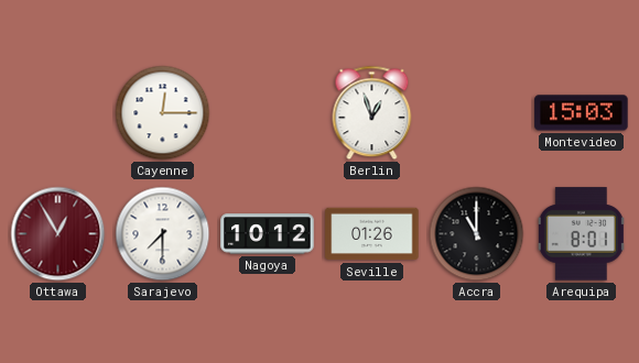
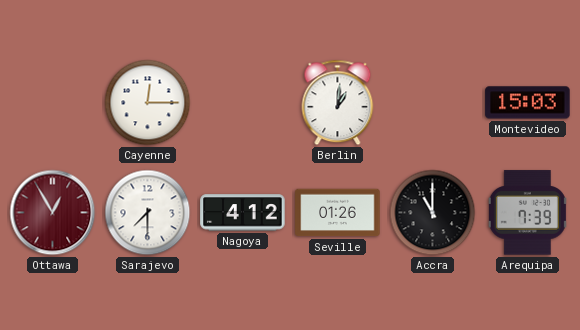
Berlin: 12:57 -> 1:01 (338, 103)
Nagoya: 10:12 -> 4:12 (243, 213)
Arequipa: 8:01 -> 7:39 (527, 213)
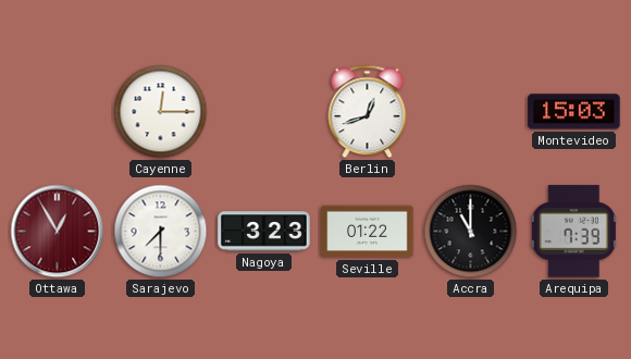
Berlin: 1:01 -> 12:42 (368, 112)
Nagoya: 4:12 -> 3:23 (264, 232)
Seville: 01:26 -> 01:22 (368, 232)
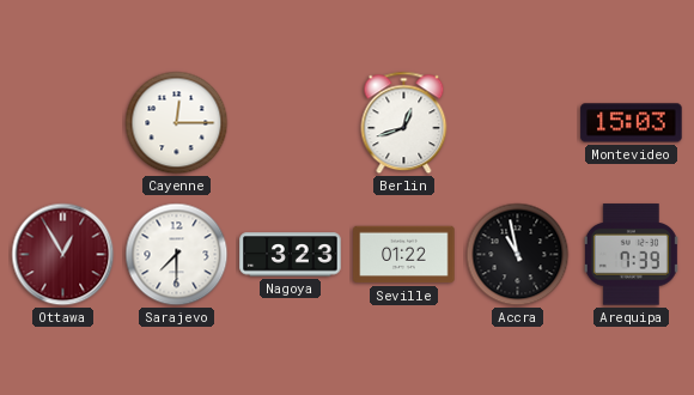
Accra: 11:00 -> 10:58 (518, 255)
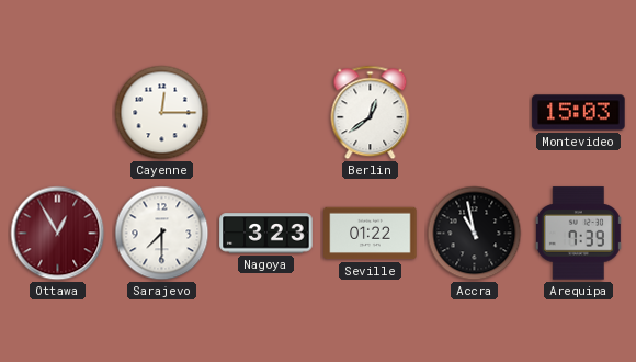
Berlin: 12:42 -> 12:39 (371, 113)
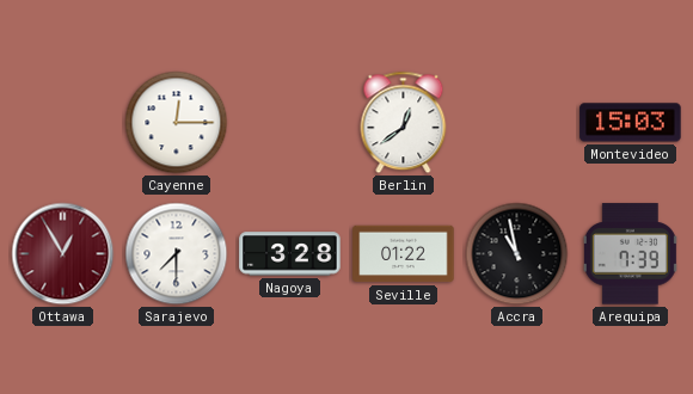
Nagoya: 3:23 -> 3:28 (290, 254)
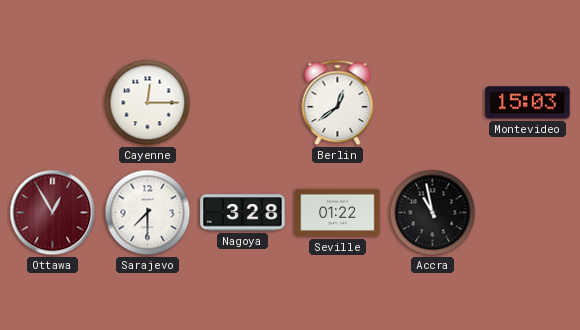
Arequipa: 7:39 -> none (630, 254)
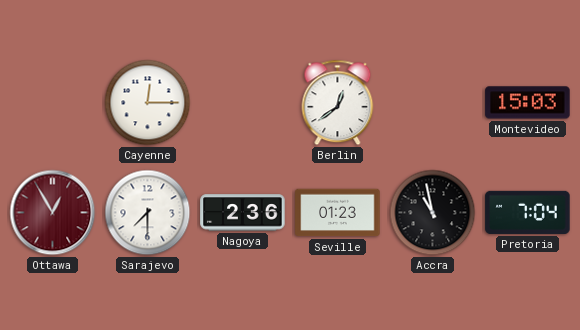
Nagoya: 3:28 -> 2:36 (243, 213)
Seville: 01:22 -> 01:23 (338, 213)
Pretoria: none -> 7:04 (528, 212)
